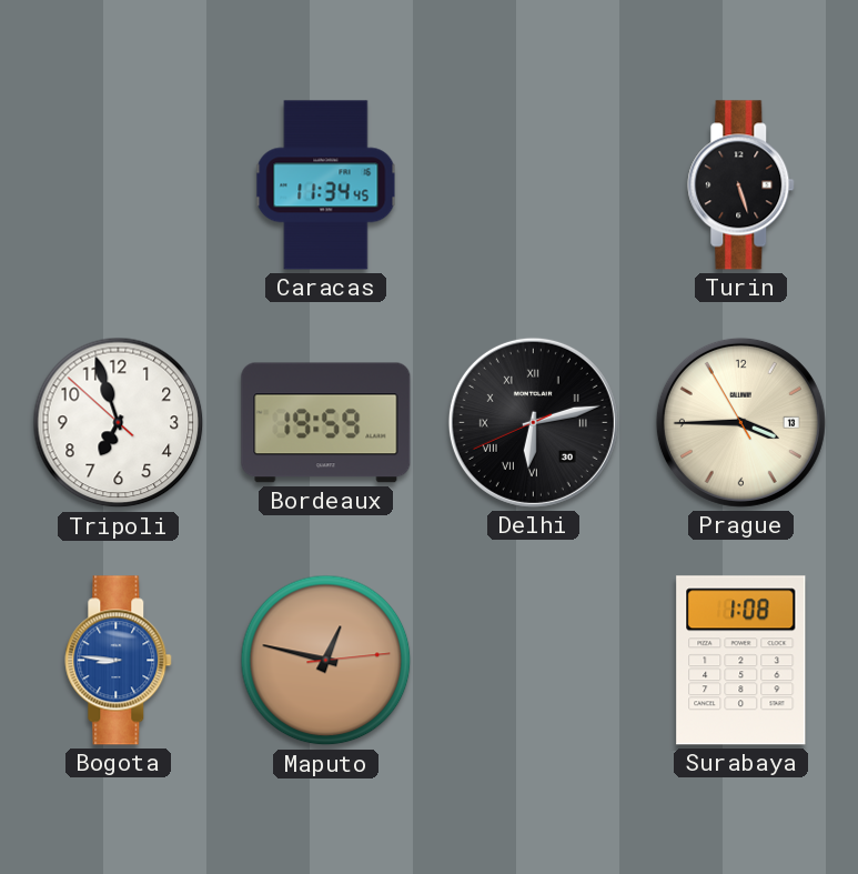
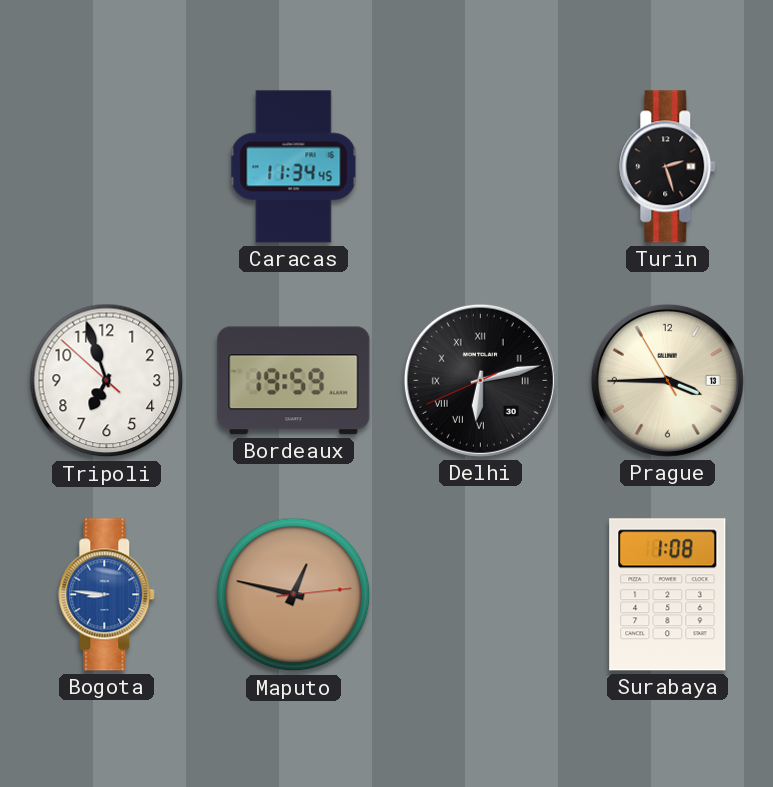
Turin: 5:27 -> 2:27 (668, 167)
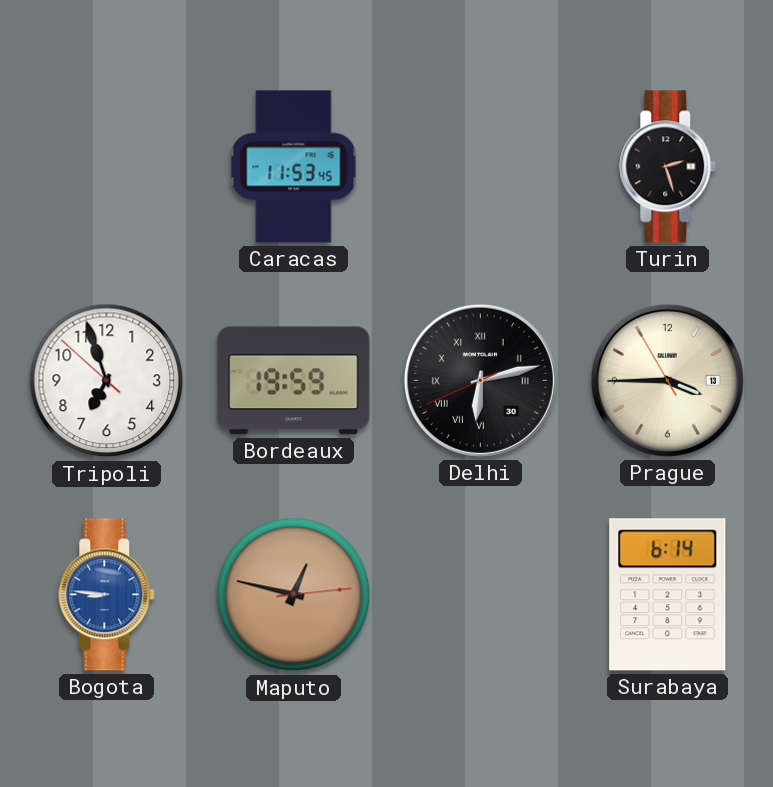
Caracas: 11:34 -> 11:53 (294, 167)
Surabaya: 1:08 -> 6:14 (668, 595)
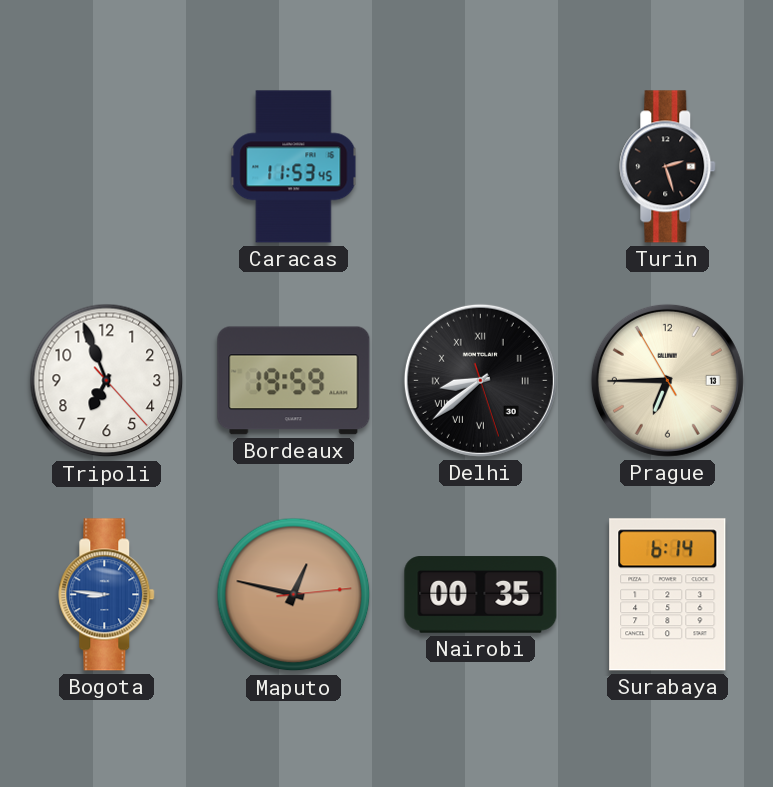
Tripoli: 6:56:52 -> 6:56:23 (107, 381)
Delhi: 6:12 -> 8:38 (480, 380)
Prague: 3:44 -> 6:44 (667, 380)
Nairobi: none -> 00:35 (481, 595)
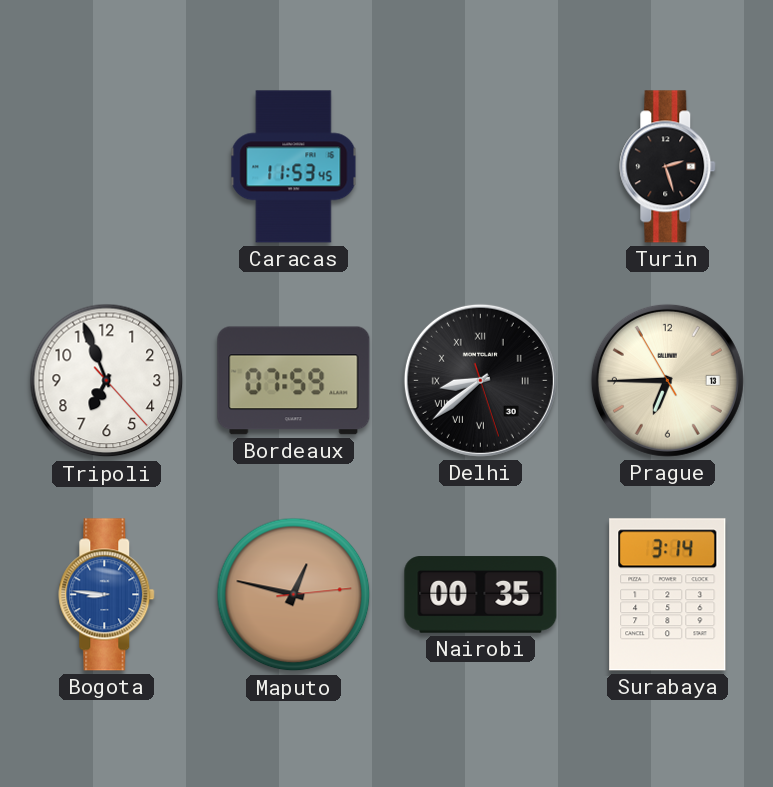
Bordeaux: 19:59 -> 07:59 (294, 381)
Surabaya: 6:14 -> 3:14 (668, 595)
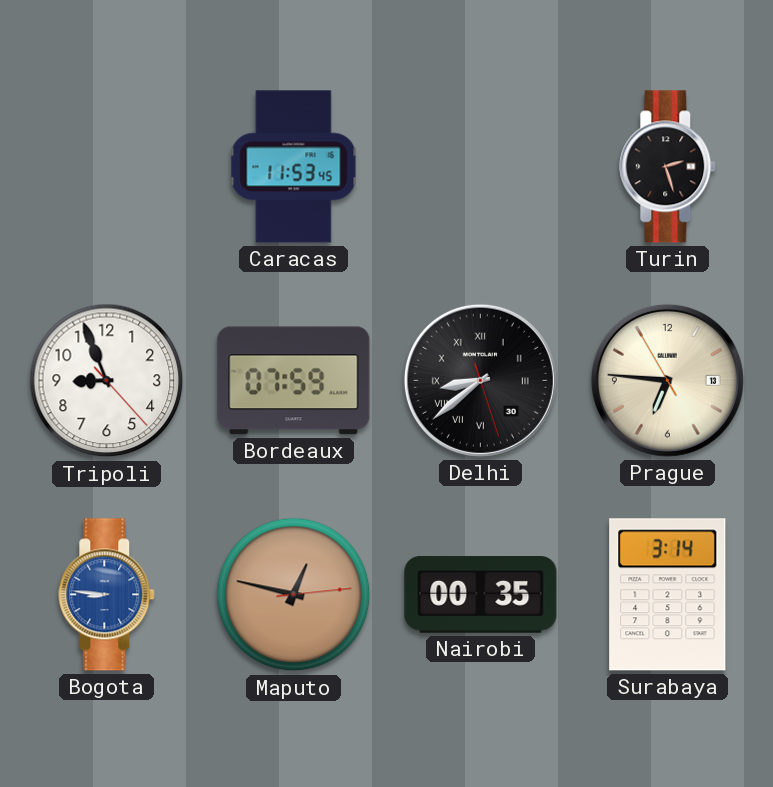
Tripoli: 6:56 -> 8:56 (107, 381)
Prague: 6:44 -> 6:45 (667, 380)
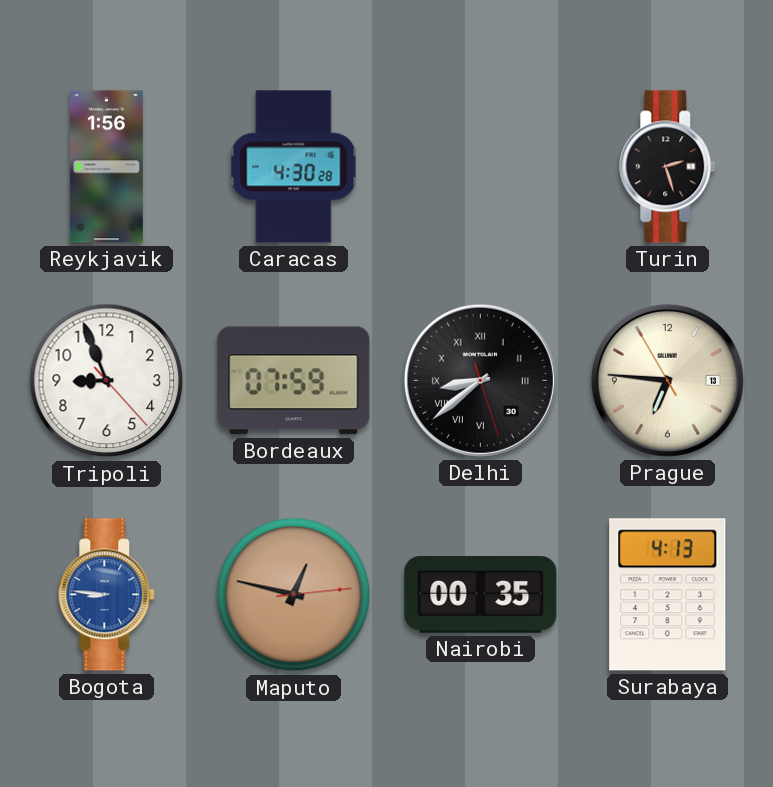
Reykjavik: none -> 1:56 (106, 167)
Caracas: 11:53 -> 4:30 (294, 167)
Surabaya: 3:14 -> 4:13 (668, 595)
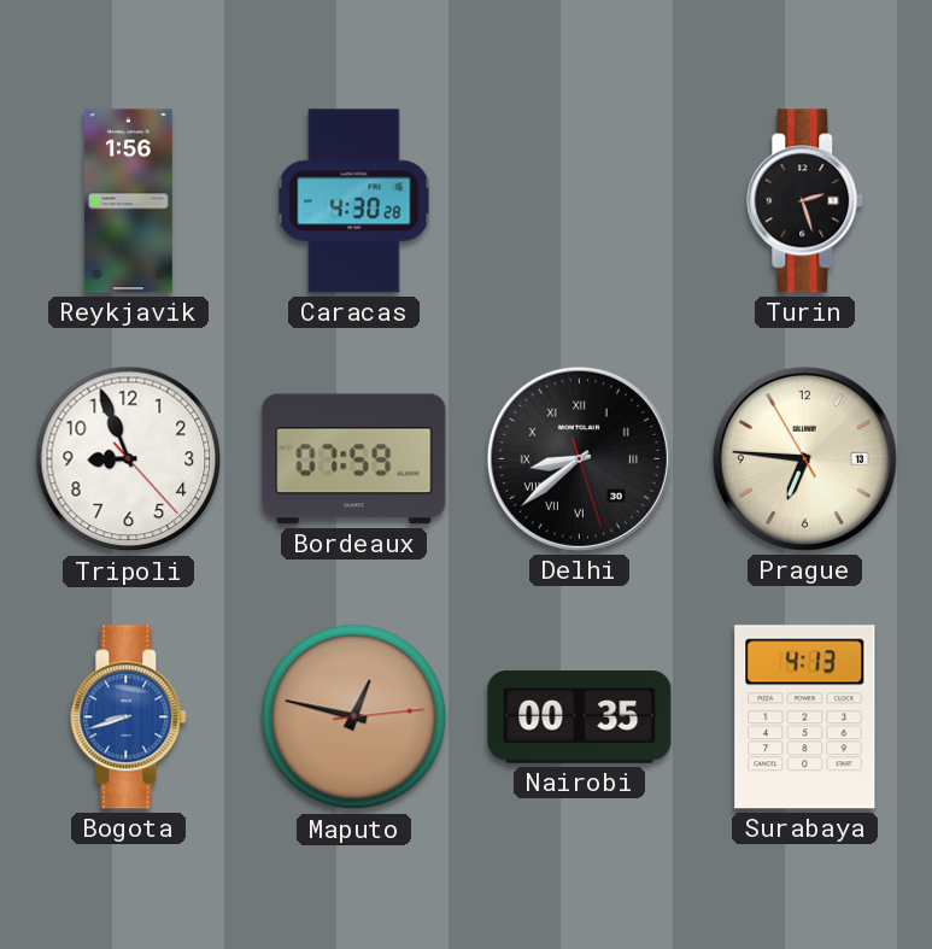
Bogota: 8:46 -> 8:42 (129, 717)
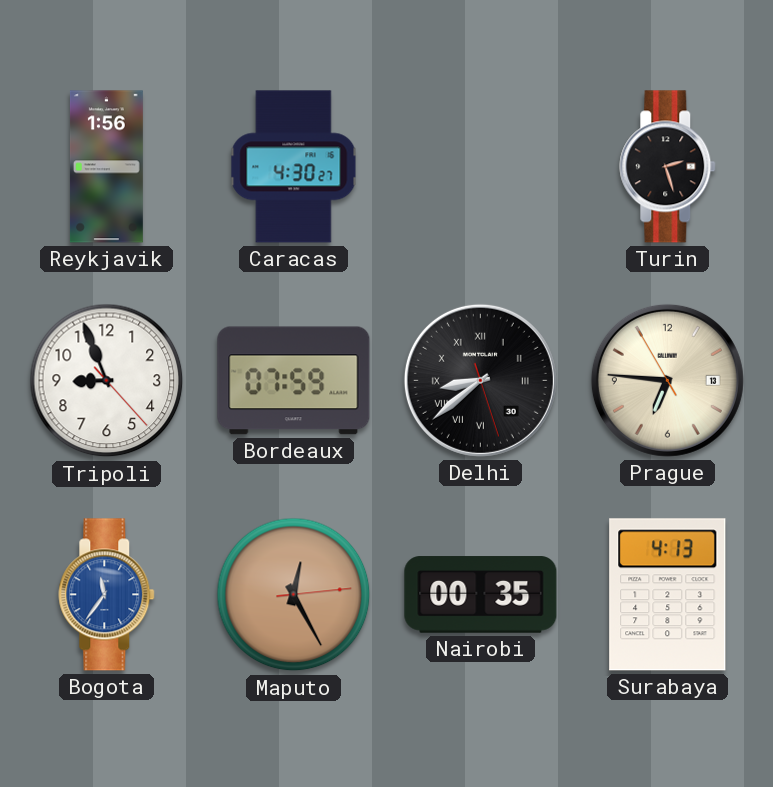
Caracas: 4:30:28 -> 4:30:27 (294, 167)
Bogota: 8:42 -> 11:36 (107, 595)
Maputo: 12:47 -> 12:25 (294, 595)
